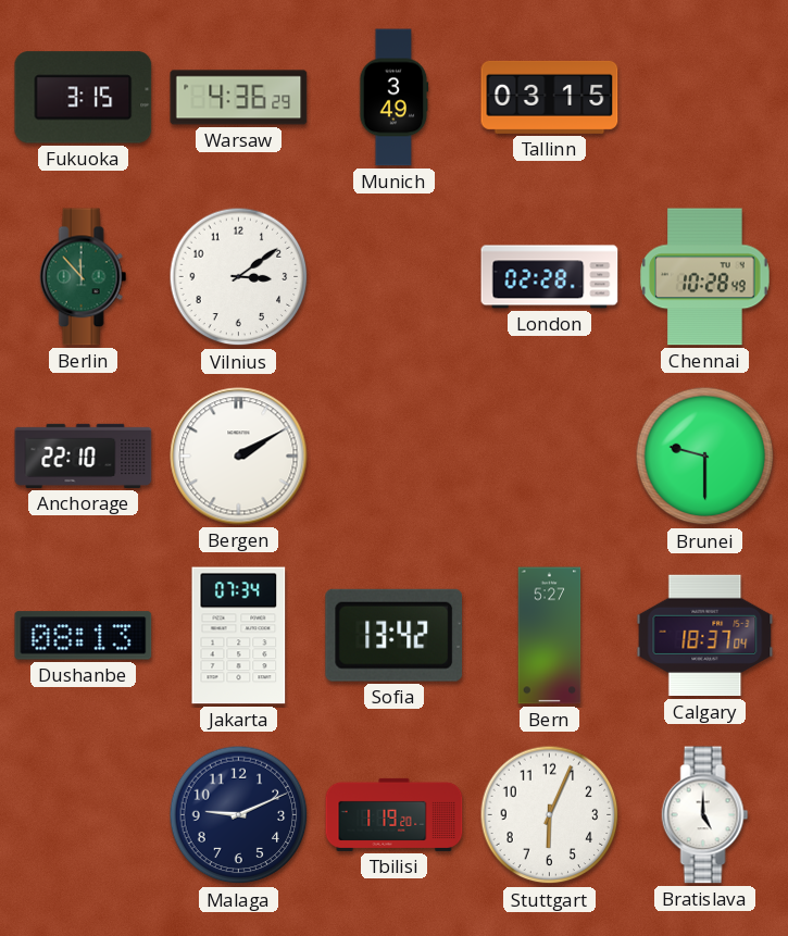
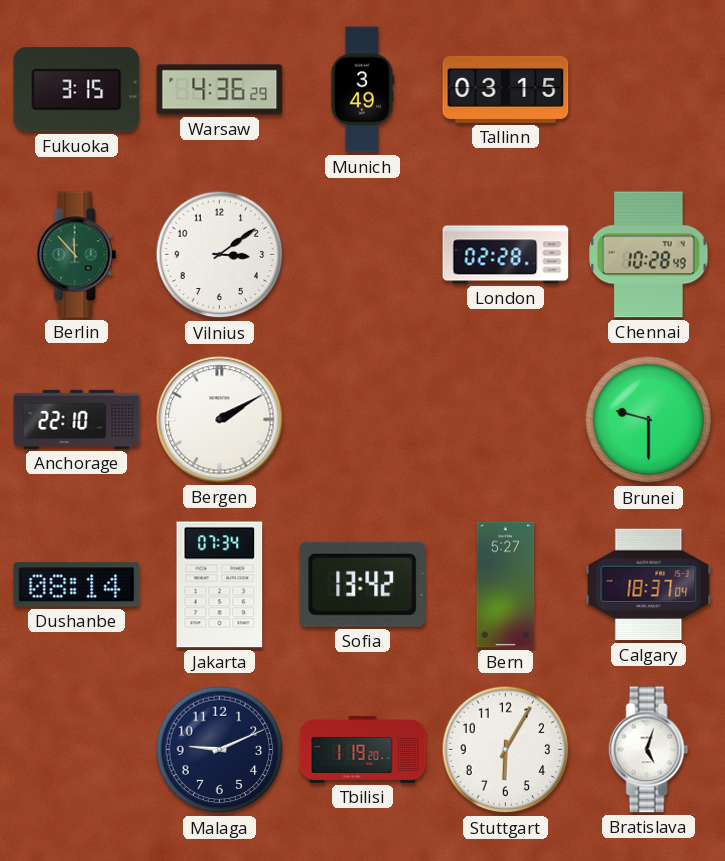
Dushanbe: 08:13 -> 08:14 (77, 585)
Stuttgart: 6:04 -> 6:05 (506, 750)
Bratislava: 5:00 -> 5:03 (649, 750)
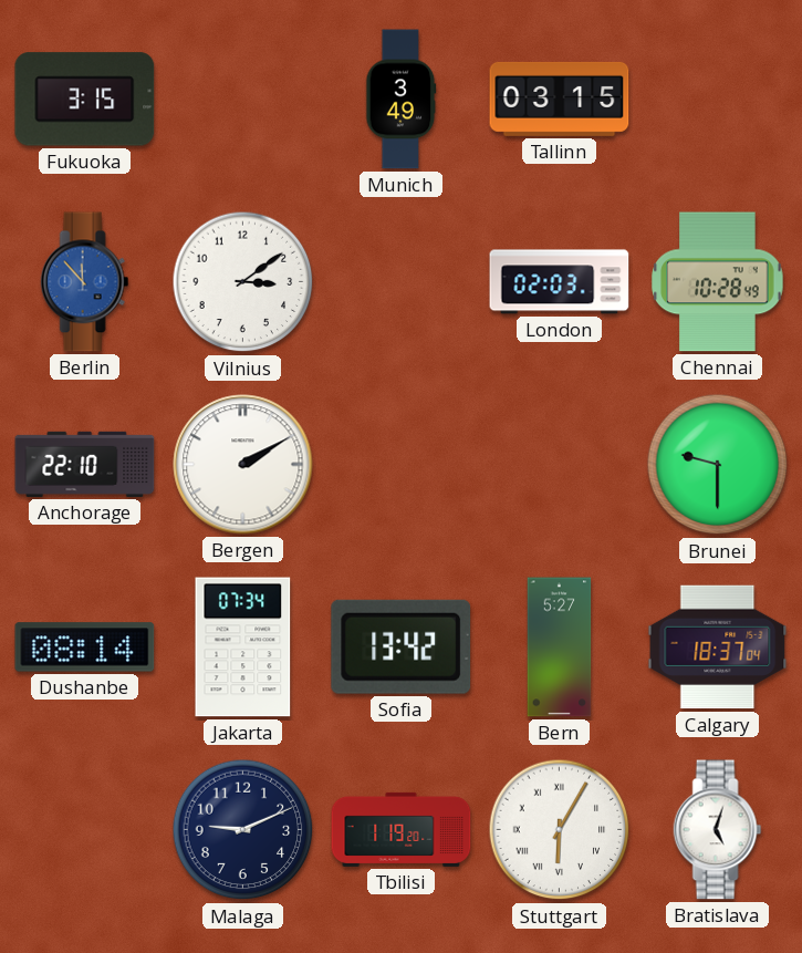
Warsaw: 4:36 -> none (220, 90)
Berlin dial: green -> blue (85, 282)
London: 02:28 -> 02:03 (560, 282)
Stuttgart numerals: Arabic -> Roman (560, 830)
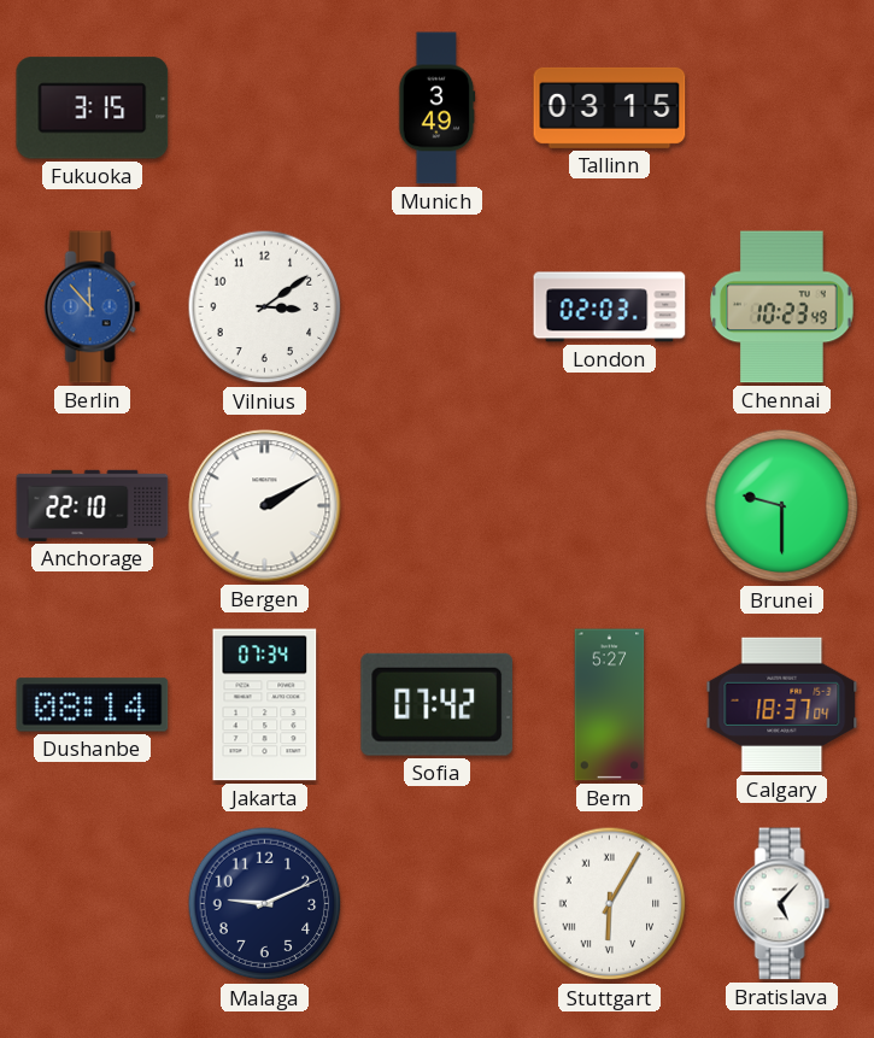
Chennai: 10:28 -> 10:23 (782, 307)
Sofia: 13:42 -> 07:42 (436, 704)
Tbilisi: 1:19 -> none (402, 829)
Bratislava: 5:03 -> 5:07 (782, 904)
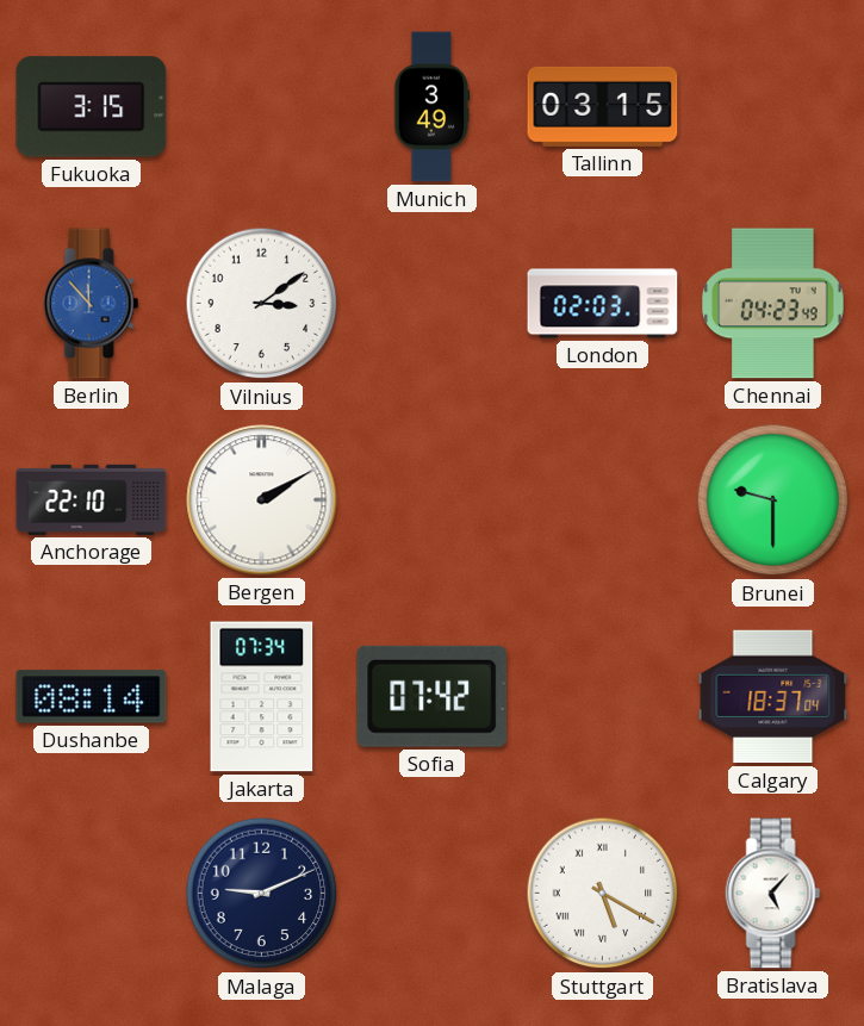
Chennai: 10:23 -> 04:23 (773, 304)
Bern: 5:27 -> none (610, 705)
Stuttgart: 6:05 -> 5:20 (603, 894)
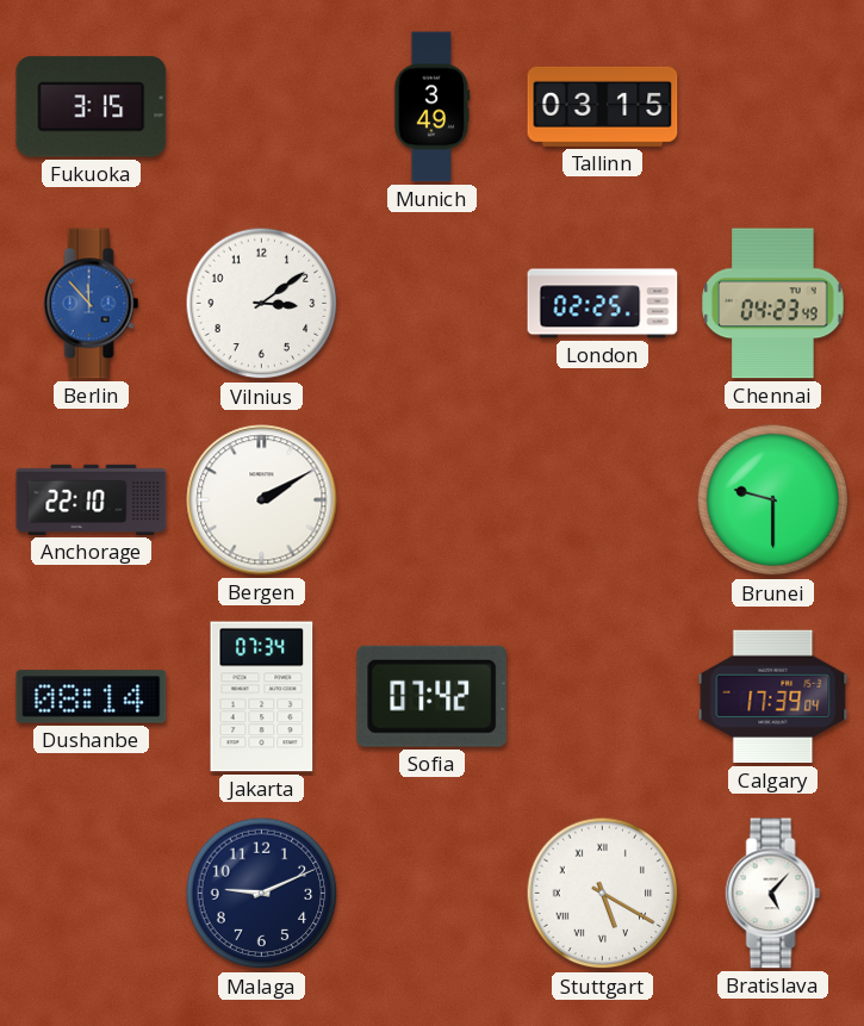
London: 02:03 -> 02:25 (603, 304)
Calgary: 18:37 -> 17:39 (773, 697)
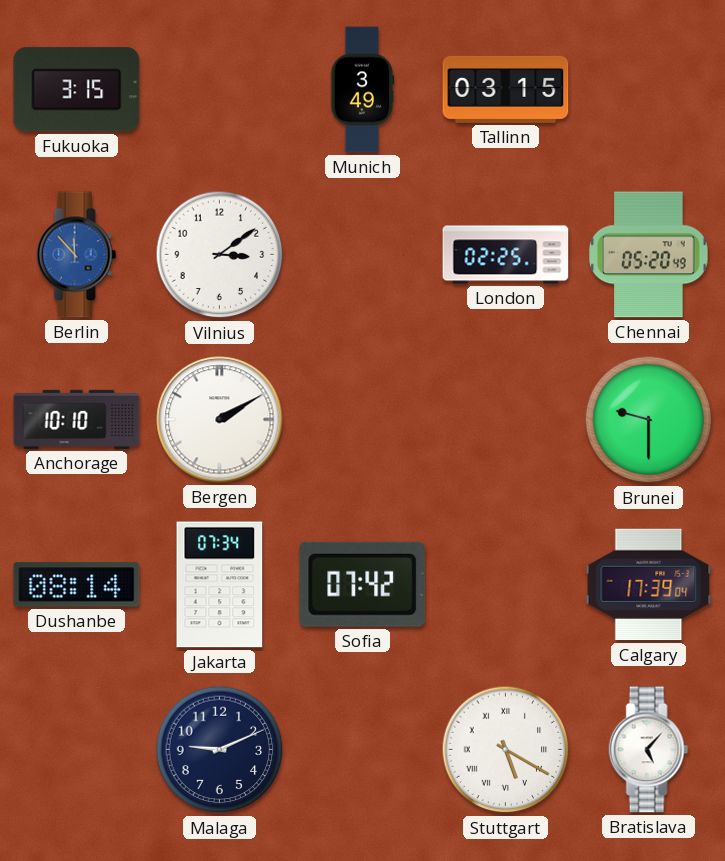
Chennai: 04:23 -> 05:20 (649, 255)
Anchorage: 22:10 -> 10:10 (77, 419)
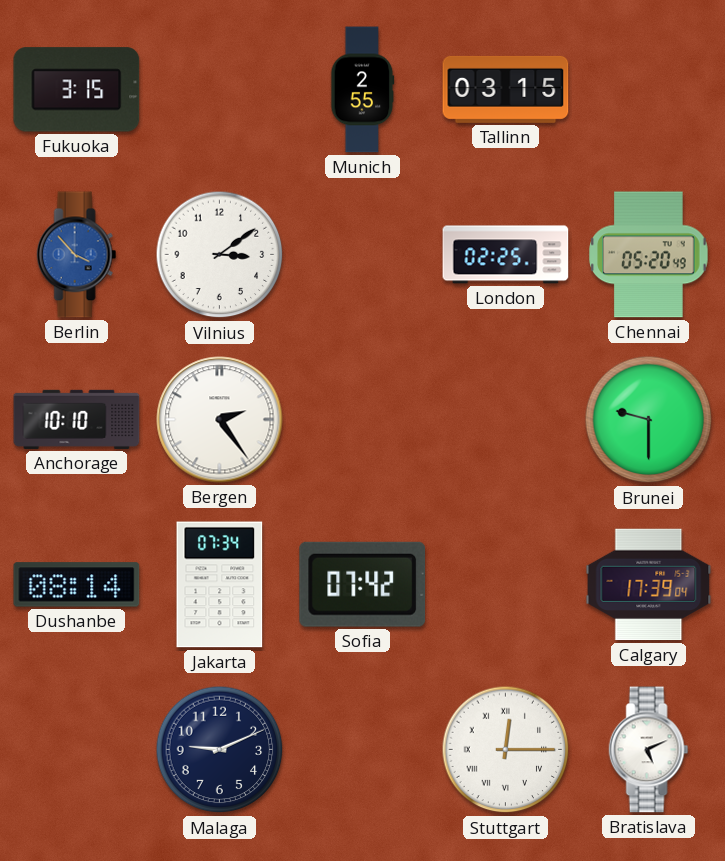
Munich: 3:49 -> 2:55 (363, 90)
Berlin: 11:53 -> 3:53 (77, 255)
Bergen: 2:10 -> 2:24 (220, 420)
Stuttgart: 5:20 -> 12:15 (506, 750)
Bratislava: 5:07 -> 5:11 (649, 750)
